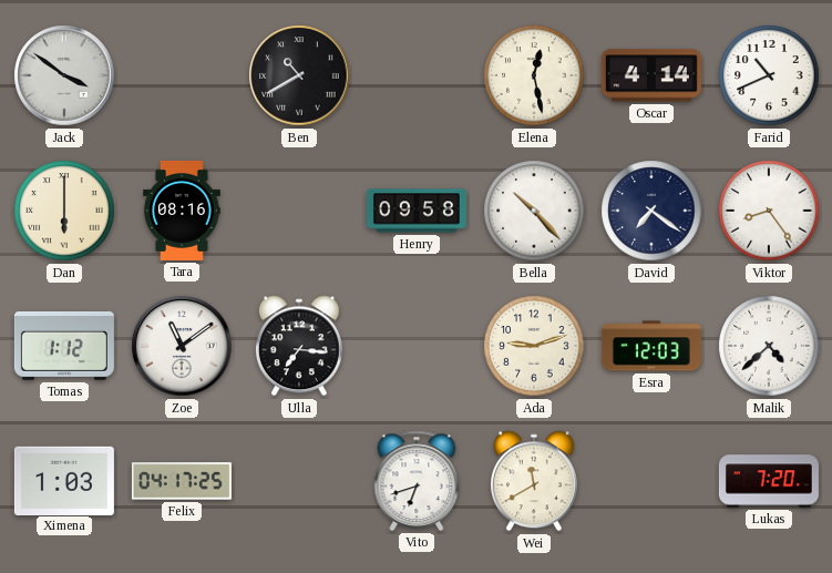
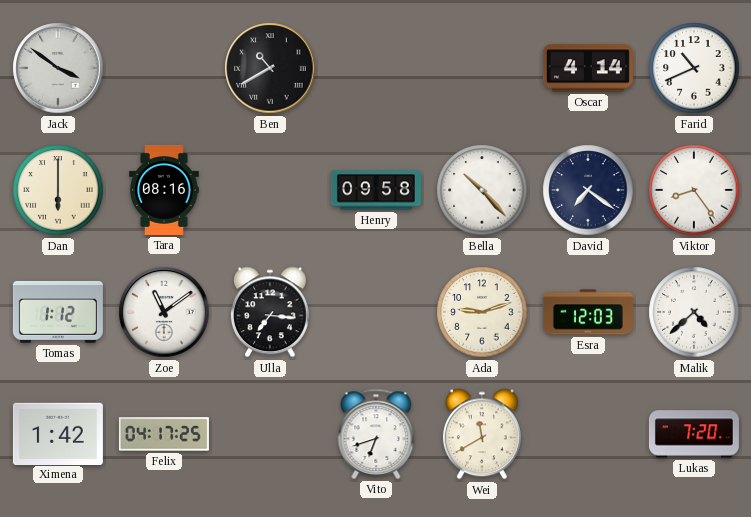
Elena: 12:28 -> none (534, 75)
Ximena: 1:03 -> 1:42 (58, 433)
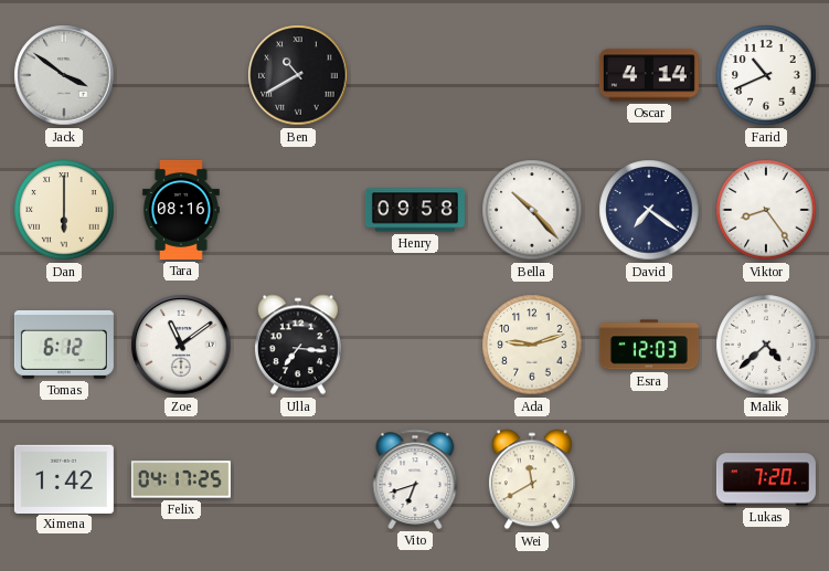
Tomas: 1:12 -> 6:12 (64, 345)
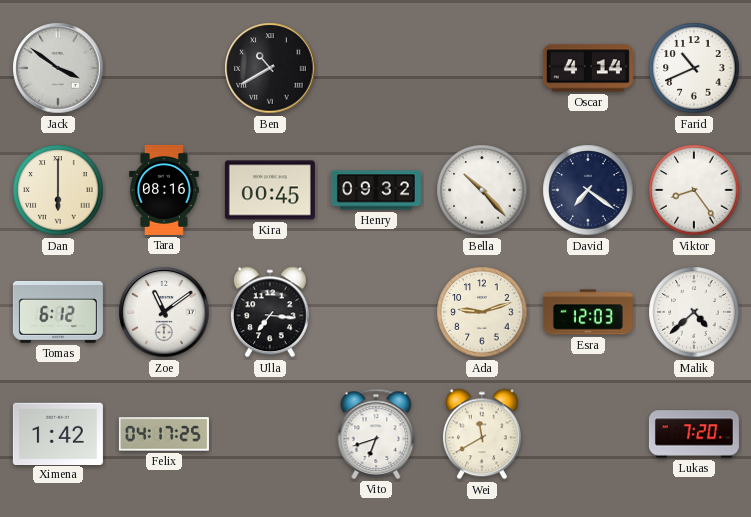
Kira: none -> 00:45 (270, 190)
Henry: 09:58 -> 09:32 (376, 190)
